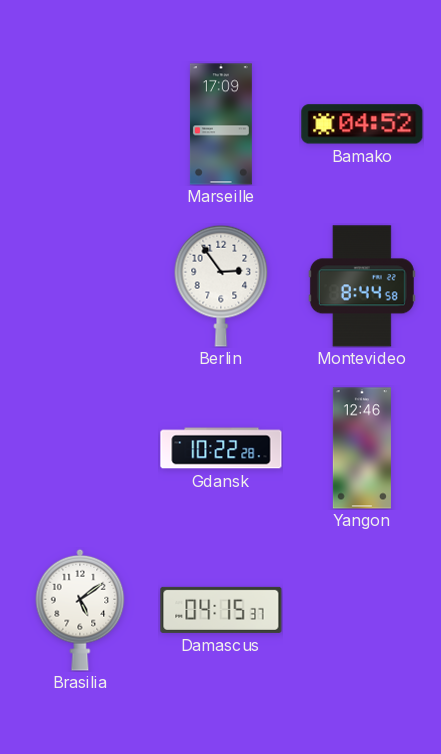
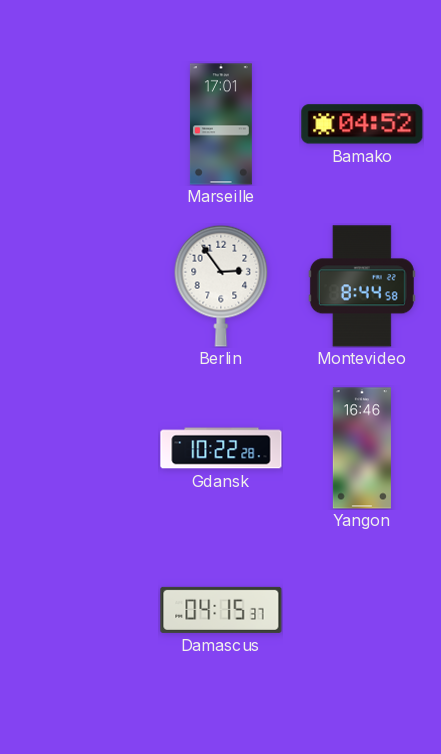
Marseille: 17:09 -> 17:01 (221, 124)
Yangon: 12:46 -> 16:46 (362, 448)
Brasilia: 5:09 -> none (80, 610)
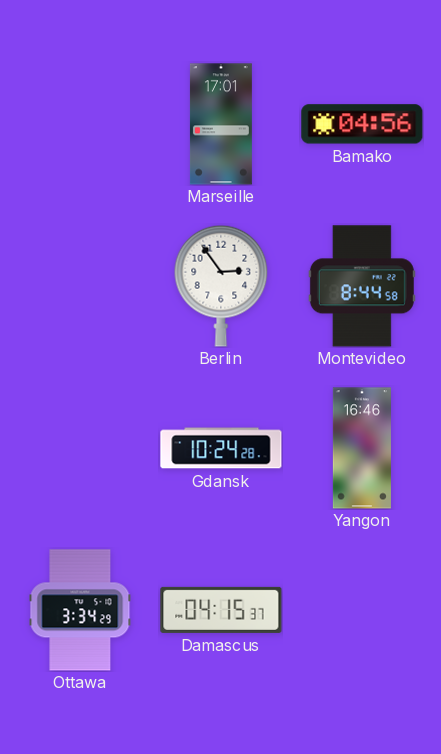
Bamako: 04:52 -> 04:56 (362, 124)
Gdansk: 10:22 -> 10:24 (221, 448)
Ottawa: none -> 3:34 (80, 610)
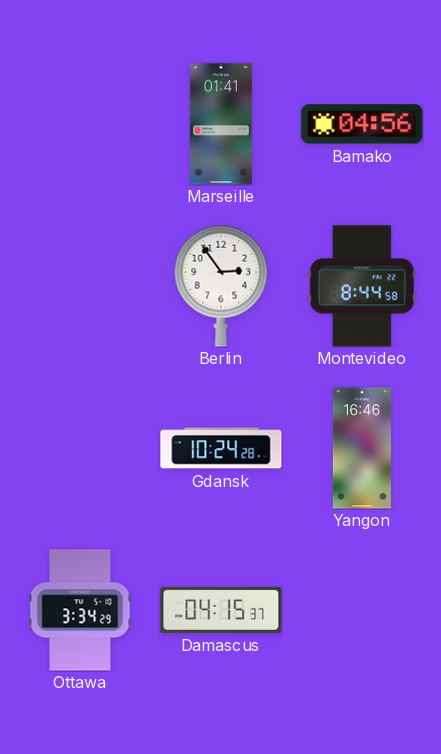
Marseille: 17:01 -> 01:41 (221, 124)
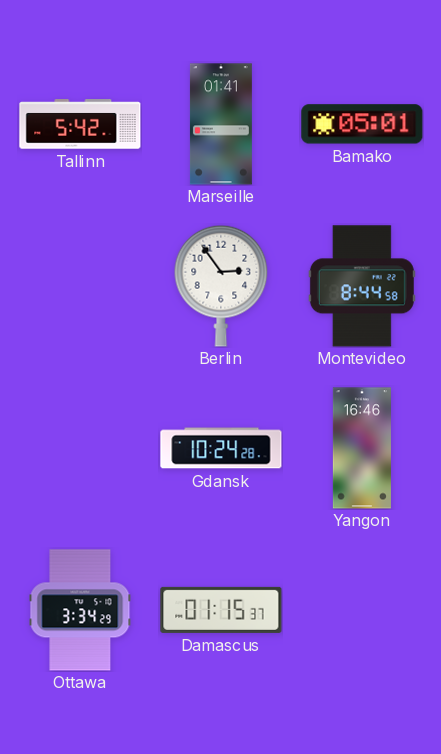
Tallinn: none -> 5:42 (80, 124)
Bamako: 04:56 -> 05:01 (362, 124)
Damascus: 04:15 -> 01:15 (221, 610)
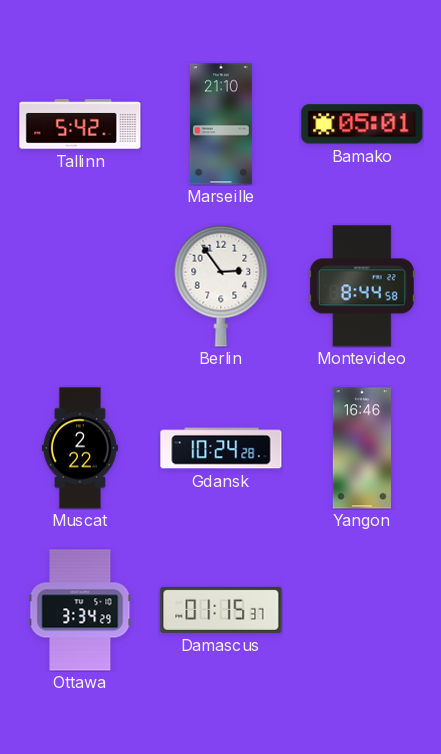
Marseille: 01:41 -> 21:10 (221, 124)
Muscat: none -> 2:22 (80, 448)
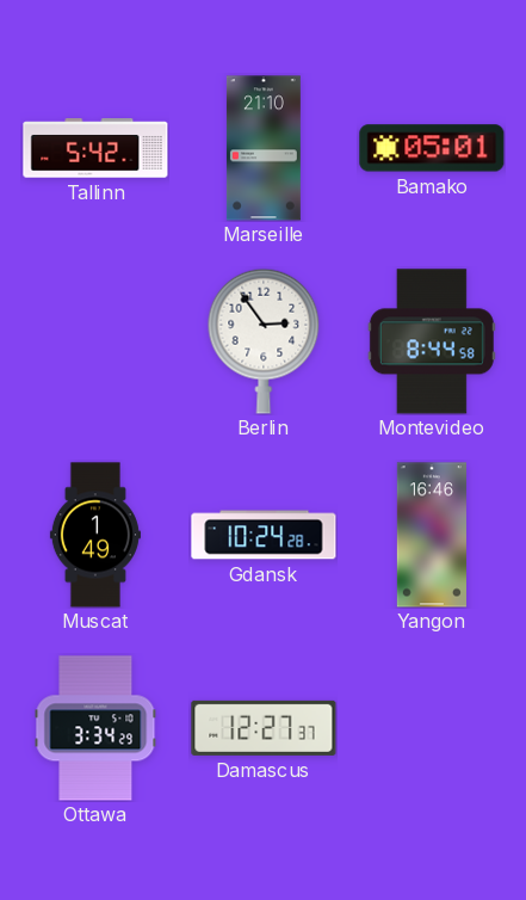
Muscat: 2:22 -> 1:49 (95, 535)
Damascus: 01:15 -> 12:27 (264, 728)
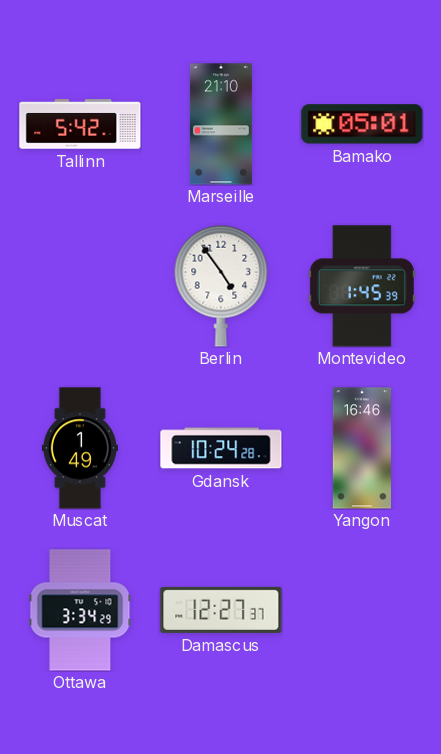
Berlin: 2:54 -> 4:54 (221, 286)
Montevideo: 8:44 -> 1:45 (362, 286)
